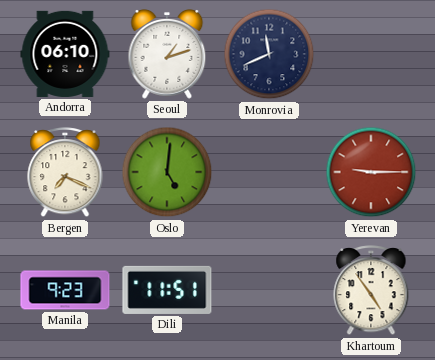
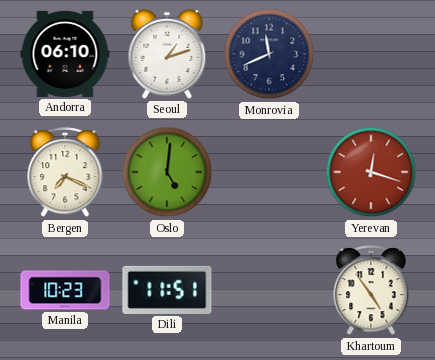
Yerevan: 9:15 -> 12:18 (371, 172)
Manila: 9:23 -> 10:23 (65, 290)
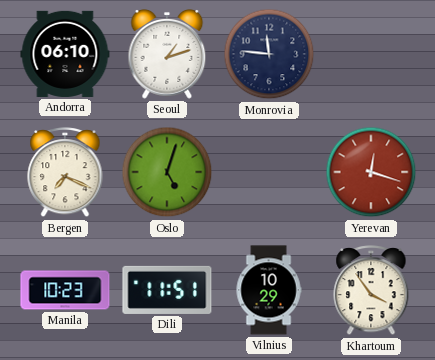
Monrovia: 11:41 -> 11:46 (269, 54)
Oslo: 5:01 -> 5:03 (167, 172)
Vilnius: none -> 10:29 (269, 290)
Khartoum: 4:54 -> 3:54 (371, 291)
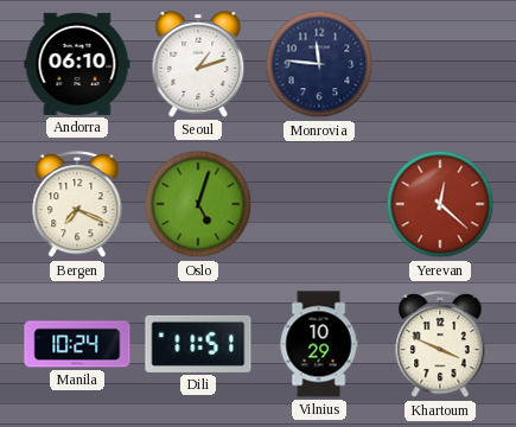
Yerevan: 12:18 -> 12:22 (440, 204)
Manila: 10:23 -> 10:24 (77, 344)
Khartoum: 3:54 -> 3:49 (440, 345)
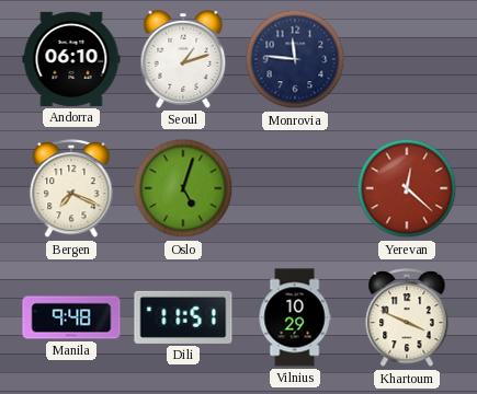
Manila: 10:24 -> 9:48 (71, 317)
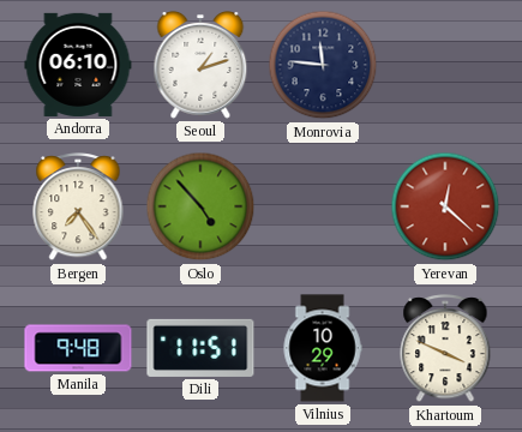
Bergen: 7:19 -> 7:24 (78, 208)
Oslo: 5:03 -> 4:53 (200, 206)
